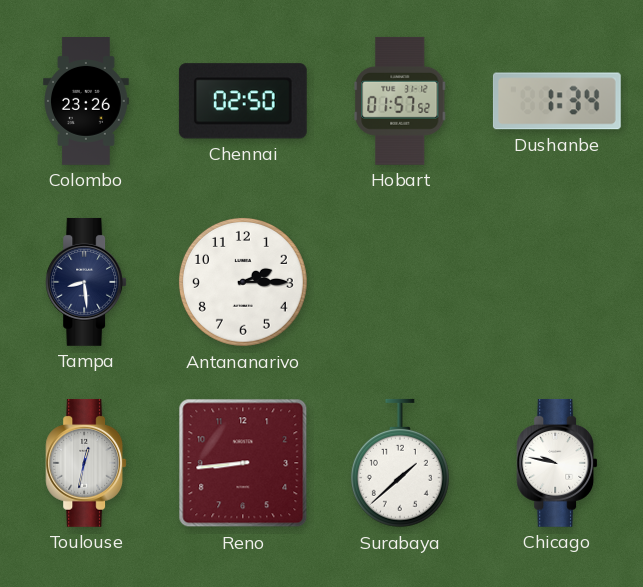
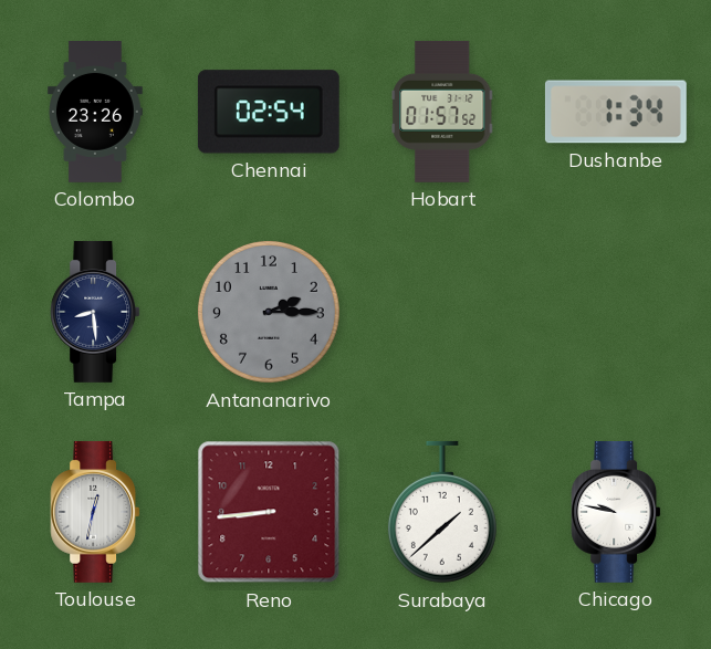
Chennai: 02:50 -> 02:54 (269, 112)
Antananarivo dial: white -> grey (269, 312)
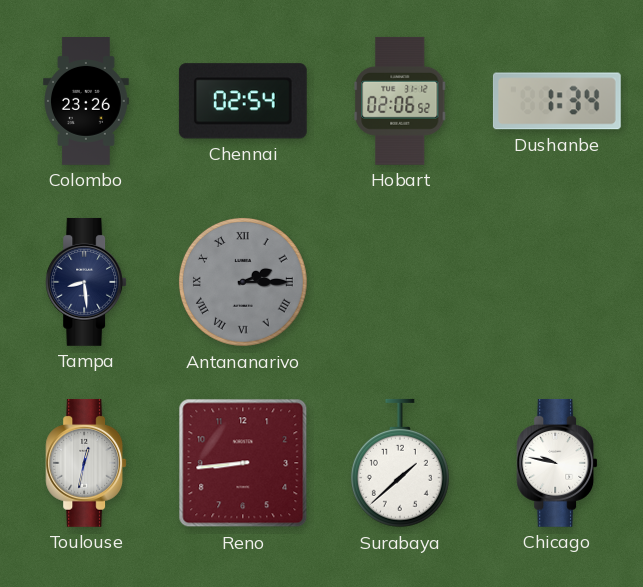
Hobart: 01:57 -> 02:06 (400, 101)
Antananarivo numerals: Arabic -> Roman (243, 282)
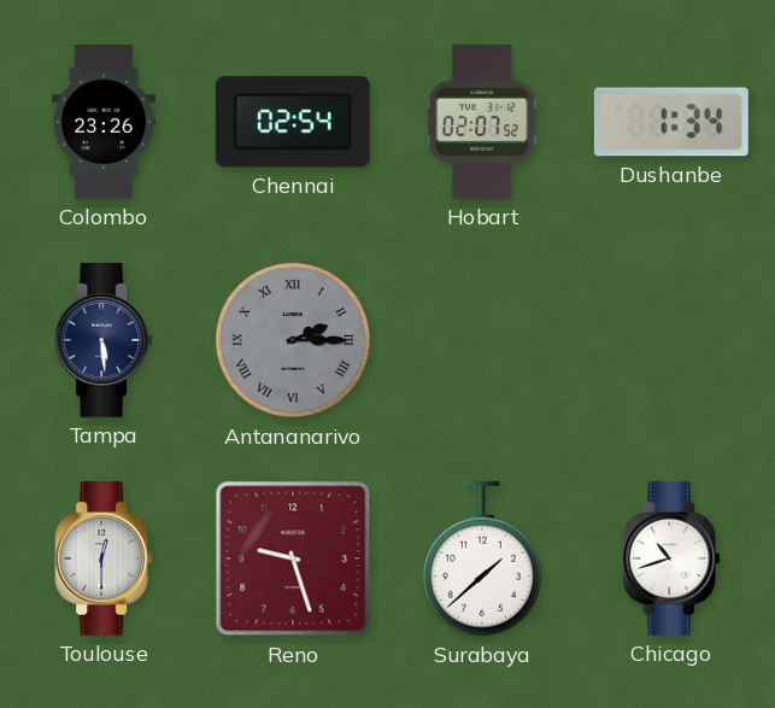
Hobart: 02:06 -> 02:07 (482, 122)
Tampa: 8:29 -> 5:29 (104, 340)
Toulouse: 12:32 -> 12:30 (104, 558)
Reno: 8:44 -> 9:27 (293, 558)
Chicago: 9:47 -> 10:42 (671, 558)
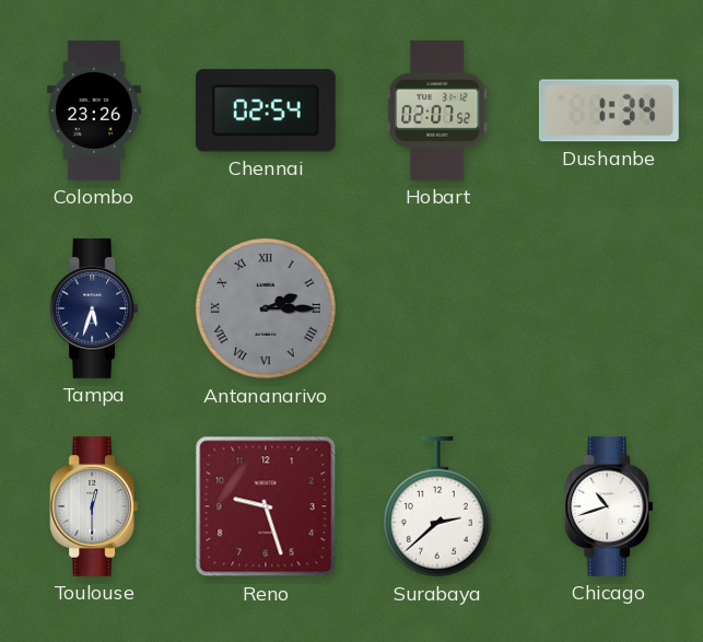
Tampa: 5:29 -> 5:33 (94, 308)
Surabaya: 1:38 -> 2:38 (437, 506)
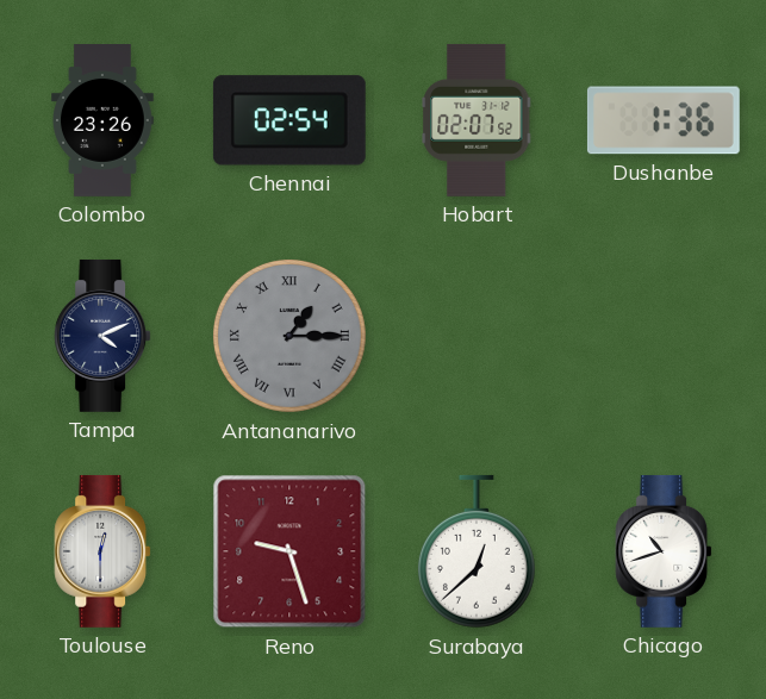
Dushanbe: 1:34 -> 1:36 (664, 120)
Tampa: 5:33 -> 4:11 (102, 336)
Antananarivo: 2:15 -> 1:15 (289, 336)
Surabaya: 2:38 -> 12:38 (477, 551)
